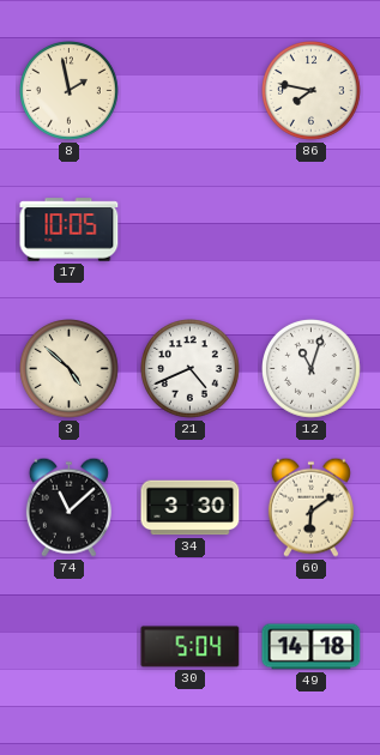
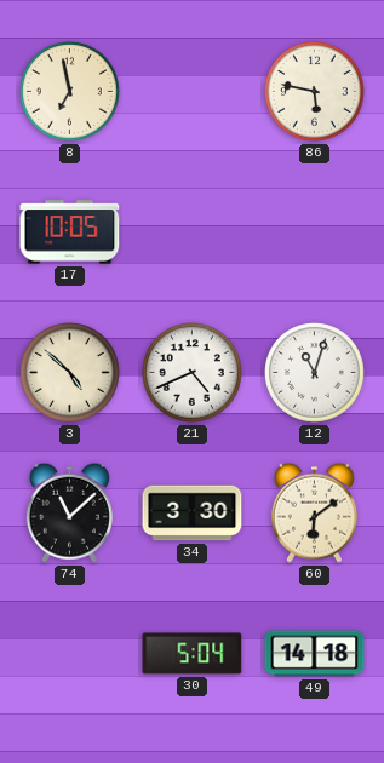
8: 1:58 -> 6:58 (70, 92)
86: 7:47 -> 5:47 (315, 92)
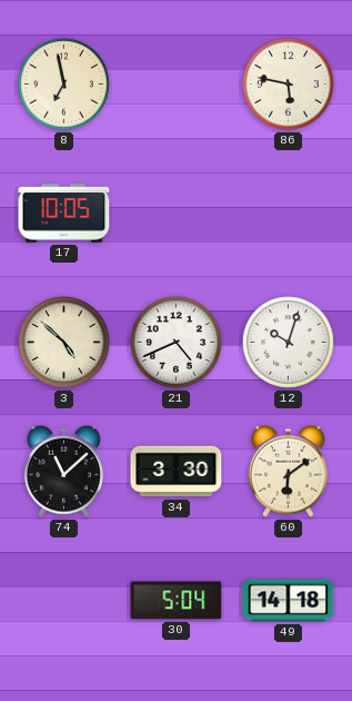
12: 11:03 -> 10:03 (289, 343)
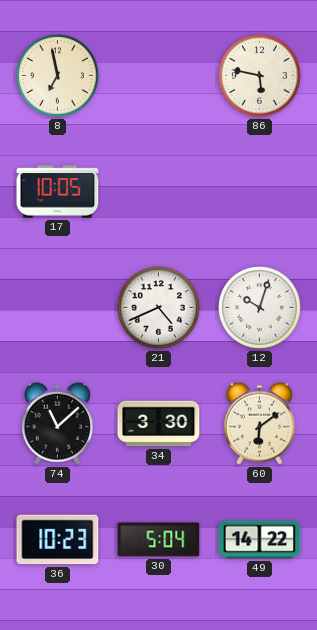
3: 4:52 -> none (64, 343)
36: none -> 10:23 (58, 540)
49: 14:18 -> 14:22 (260, 540)
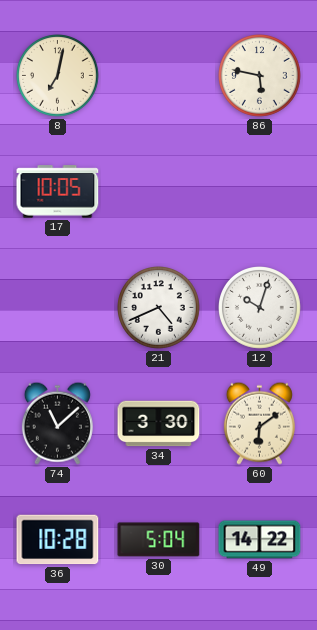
8: 6:58 -> 7:02 (58, 76)
36: 10:23 -> 10:28 (58, 540)
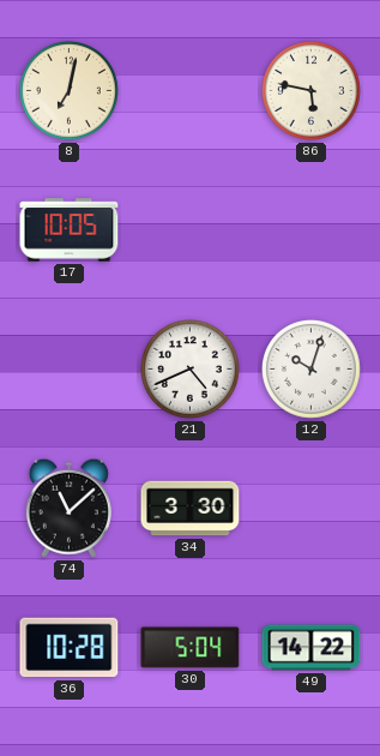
60: 6:09 -> none (259, 423)
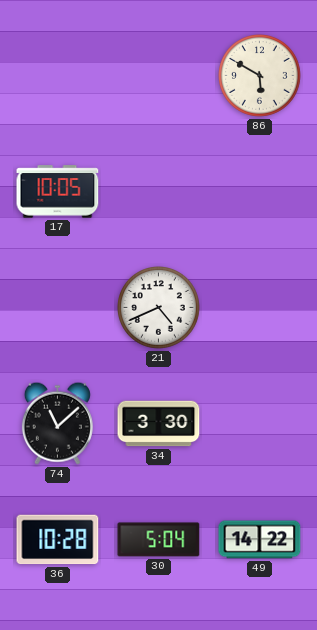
8: 7:02 -> none (70, 91)
86: 5:47 -> 5:50 (260, 76)
12: 10:03 -> none (312, 370)
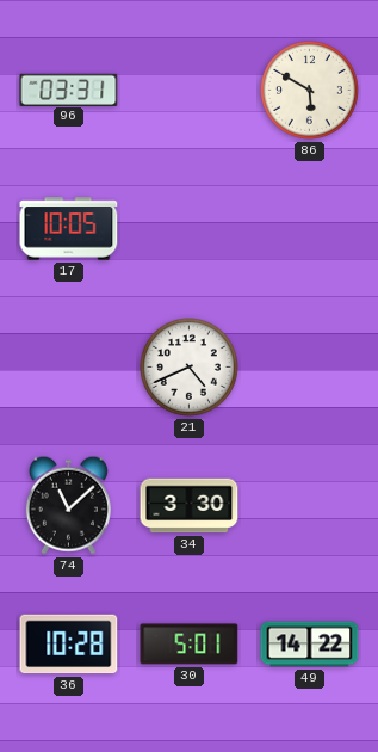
96: none -> 03:31 (69, 90)
30: 5:04 -> 5:01 (190, 645)
